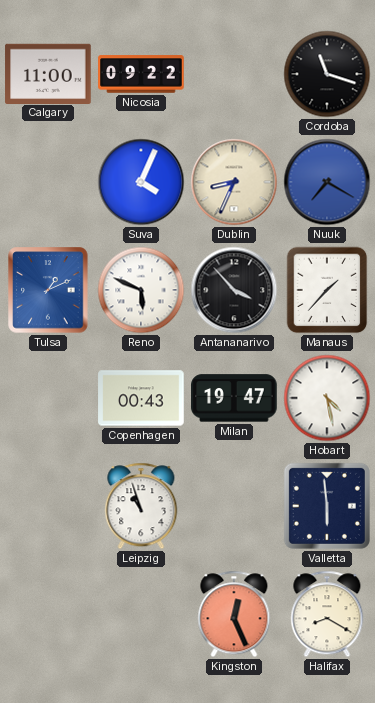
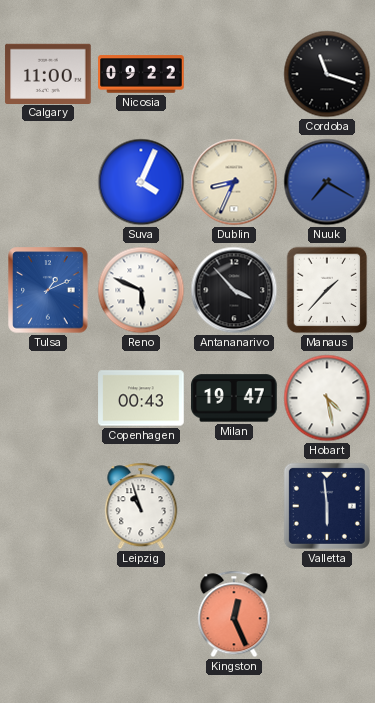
Halifax: 8:20 -> none (327, 614)
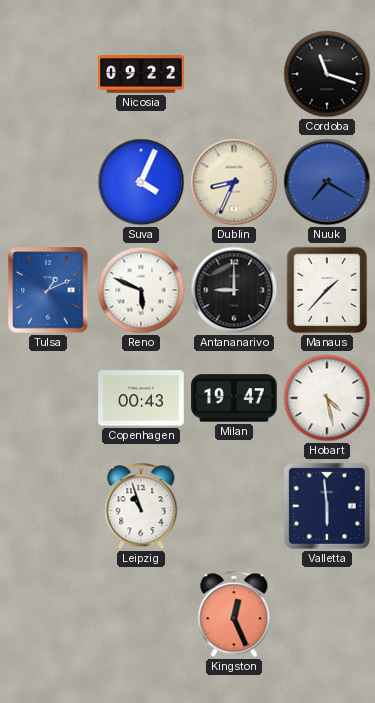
Calgary: 11:00 -> none (48, 73)
Antananarivo: 3:53 -> 9:00 (234, 290)
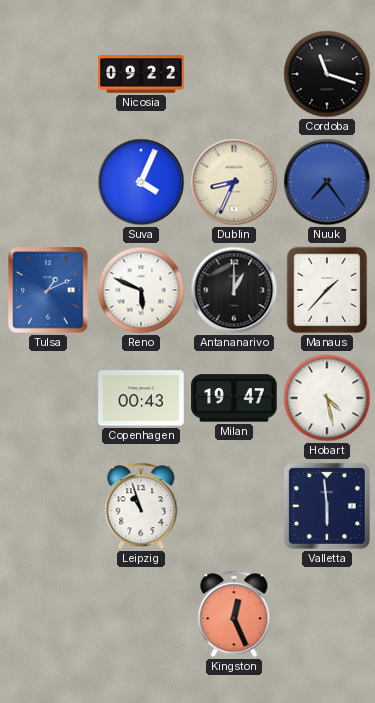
Nuuk: 7:20 -> 7:24 (327, 182)
Antananarivo: 9:00 -> 1:00 (234, 290)
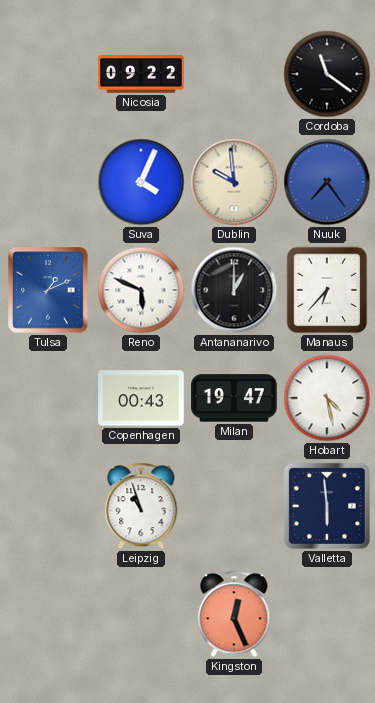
Cordoba: 11:18 -> 11:21 (327, 74)
Dublin: 8:34 -> 9:59 (234, 182)
Manaus: 1:37 -> 6:37 (327, 290)
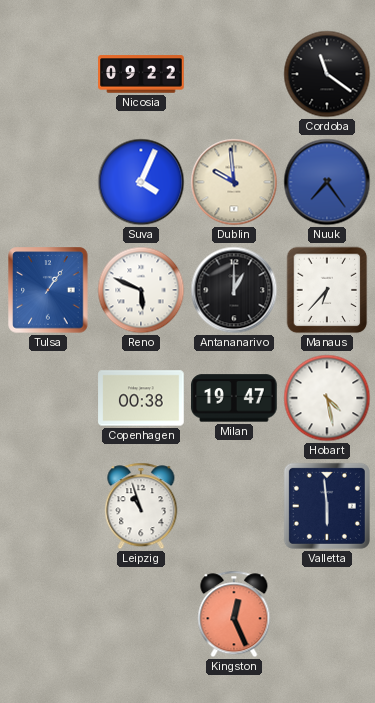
Tulsa: 1:11 -> 1:06 (48, 290)
Copenhagen: 00:43 -> 00:38 (141, 398)
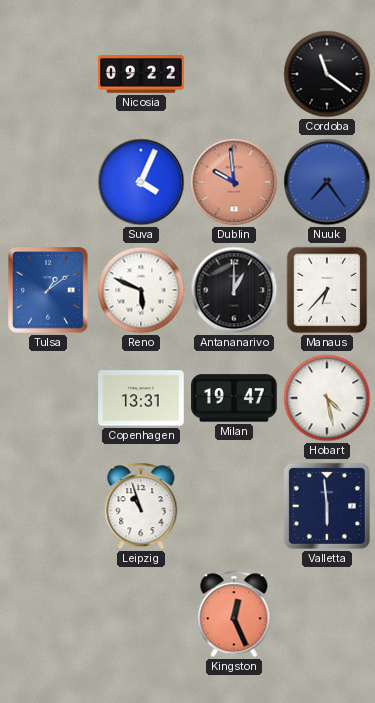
Dublin dial: cream -> salmon (234, 182)
Tulsa: 1:06 -> 1:09 (48, 290)
Copenhagen: 00:38 -> 13:31 (141, 398)
